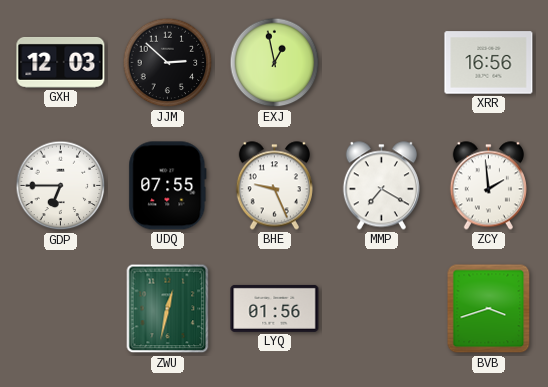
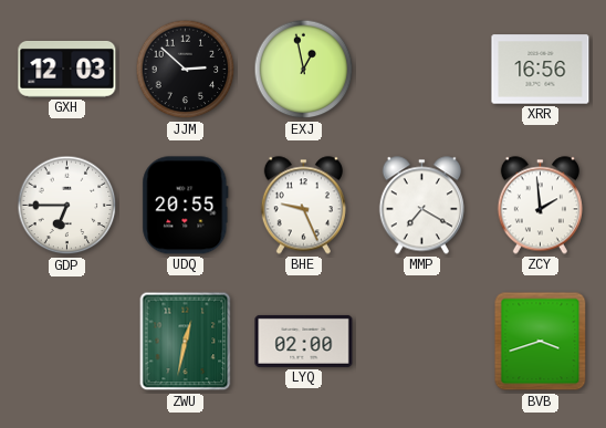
UDQ: 07:55 -> 20:55 (186, 206)
LYQ: 01:56 -> 02:00 (304, 341)
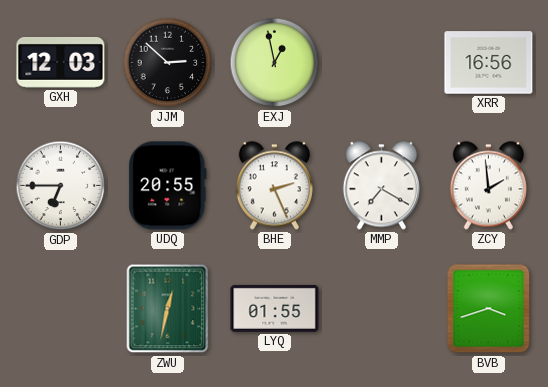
BHE: 9:26 -> 2:26 (274, 186)
LYQ: 02:00 -> 01:55 (275, 308)
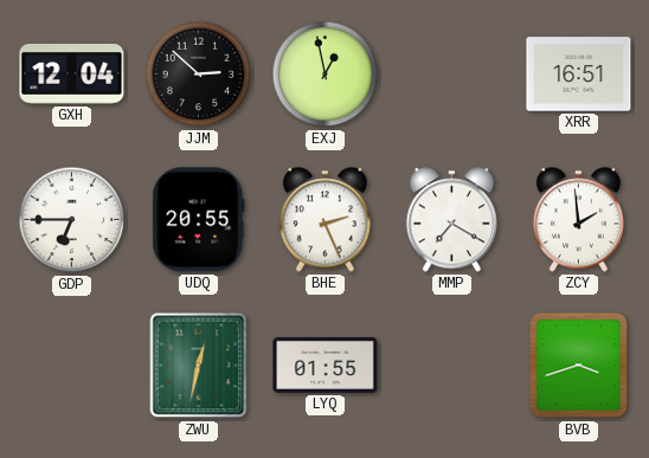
GXH: 12:03 -> 12:04 (72, 73)
XRR: 16:56 -> 16:51 (579, 75)
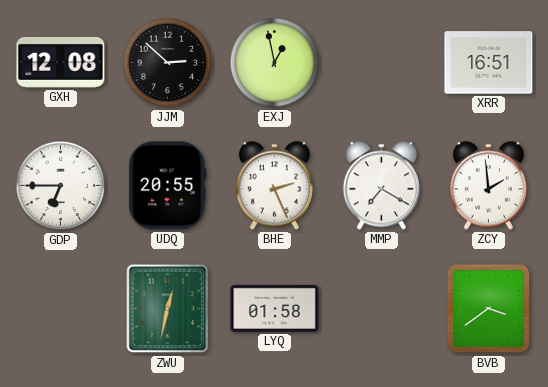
GXH: 12:04 -> 12:08 (61, 62)
LYQ: 01:55 -> 01:58 (275, 308)
BVB: 3:42 -> 3:39 (489, 309)
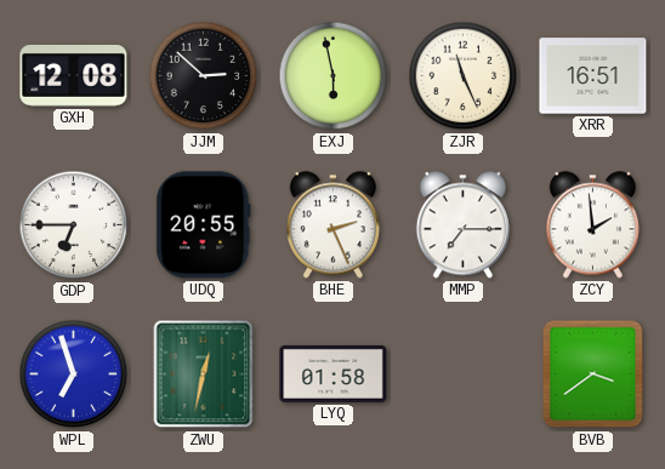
EXJ: 12:58 -> 5:58 (334, 76)
ZJR: none -> 11:26 (464, 76)
MMP: 7:20 -> 7:15 (462, 225)
WPL: none -> 6:57 (74, 374)
